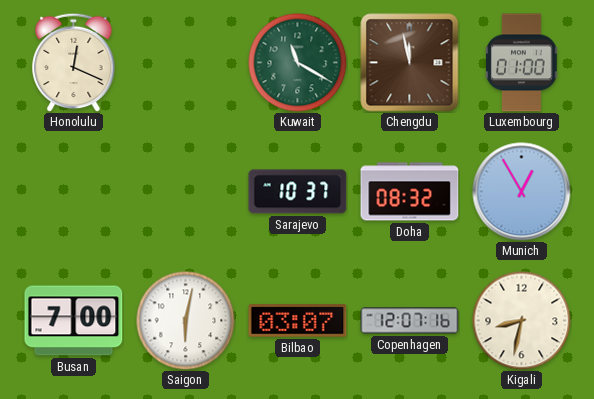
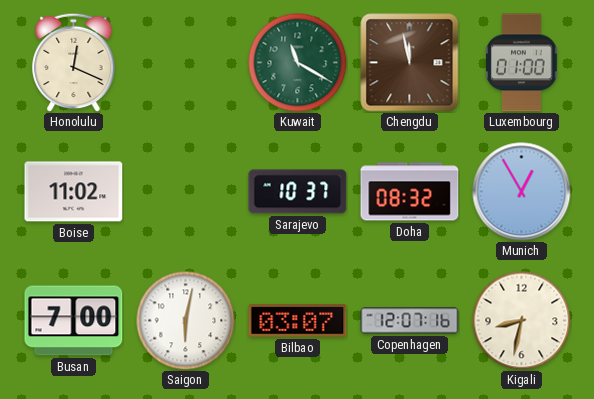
Boise: none -> 11:02 (74, 192)
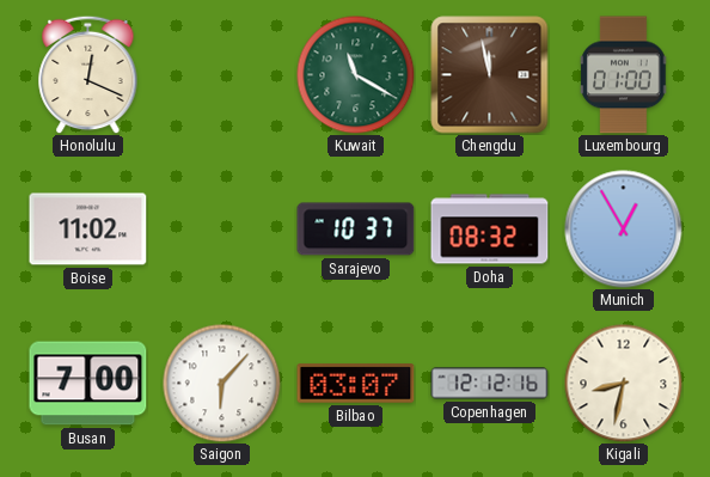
Saigon: 6:02 -> 6:07 (222, 384)
Copenhagen: 12:07 -> 12:12 (490, 384)
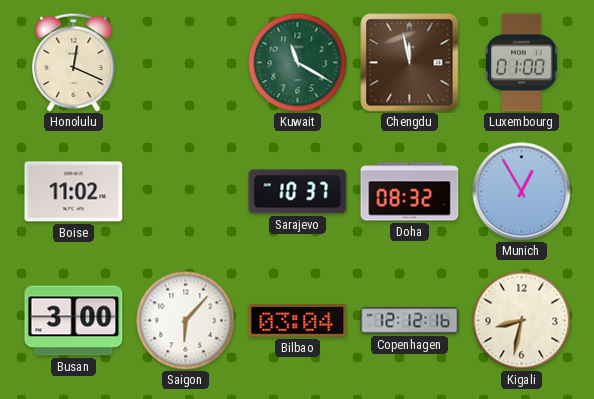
Busan: 7:00 -> 3:00 (74, 321)
Bilbao: 03:07 -> 03:04 (298, 321)
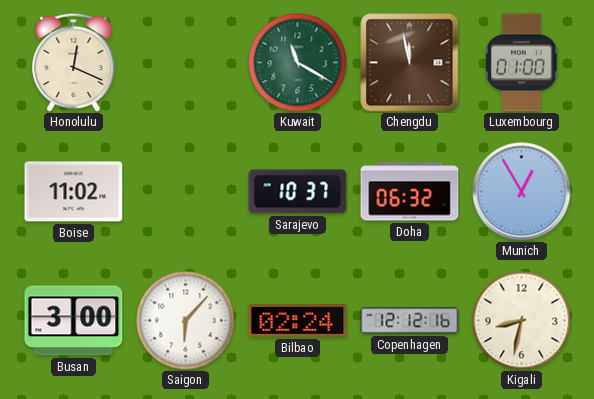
Doha: 08:32 -> 06:32 (410, 192)
Bilbao: 03:04 -> 02:24 (298, 321)
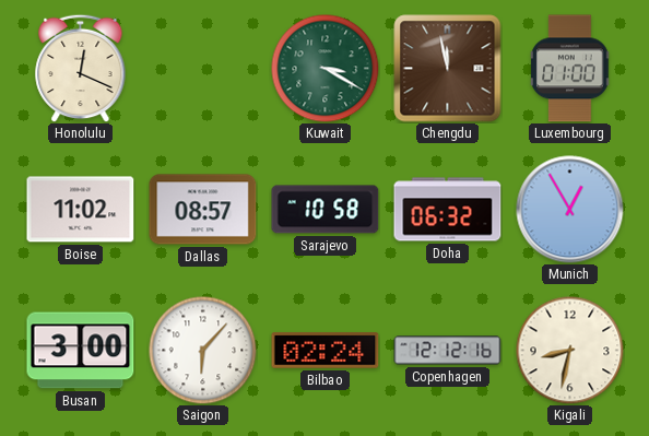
Kuwait: 11:20 -> 3:20 (326, 69)
Dallas: none -> 08:57 (203, 210)
Sarajevo: 10:37 -> 10:58 (326, 210)
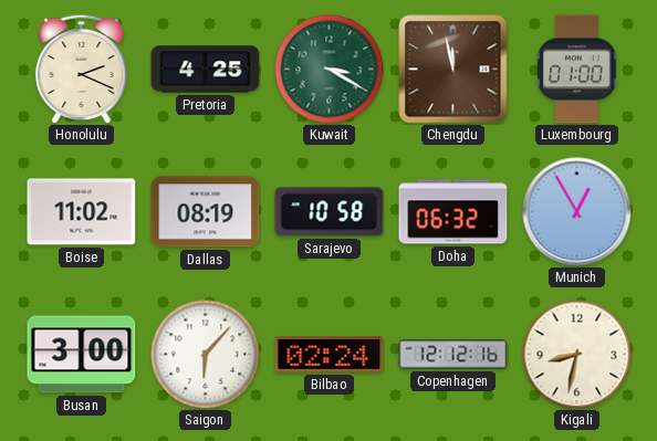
Honolulu: 12:19 -> 2:19 (82, 69)
Pretoria: none -> 4:25 (206, 70)
Dallas: 08:57 -> 08:19 (206, 212)
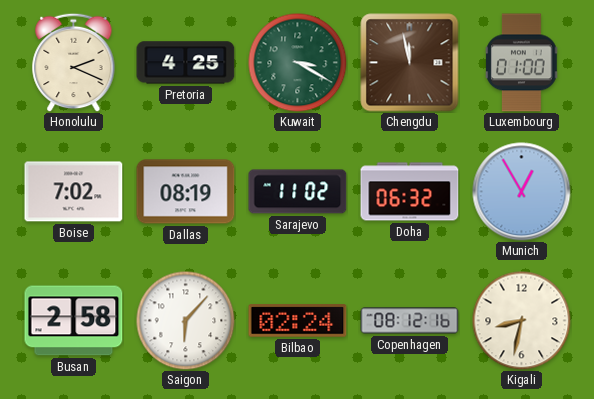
Boise: 11:02 -> 7:02 (74, 192)
Sarajevo: 10:58 -> 11:02 (298, 192)
Busan: 3:00 -> 2:58 (74, 321)
Copenhagen: 12:12 -> 08:12 (410, 321)
